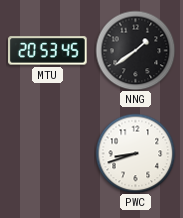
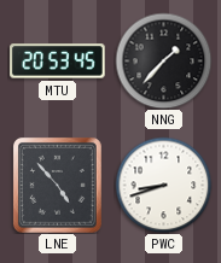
NNG: 1:39 -> 1:37 (163, 60)
LNE: none -> 4:53 (57, 185)
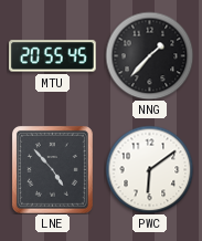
MTU: 20:53 -> 20:55 (53, 56)
PWC: 8:42 -> 6:09 (149, 169)
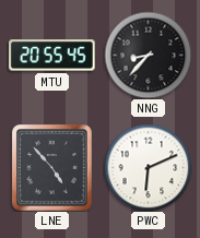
NNG: 1:37 -> 8:37 (148, 55)
PWC: 6:09 -> 6:11 (148, 167)
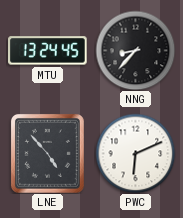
MTU: 20:55 -> 13:24 (48, 51)
